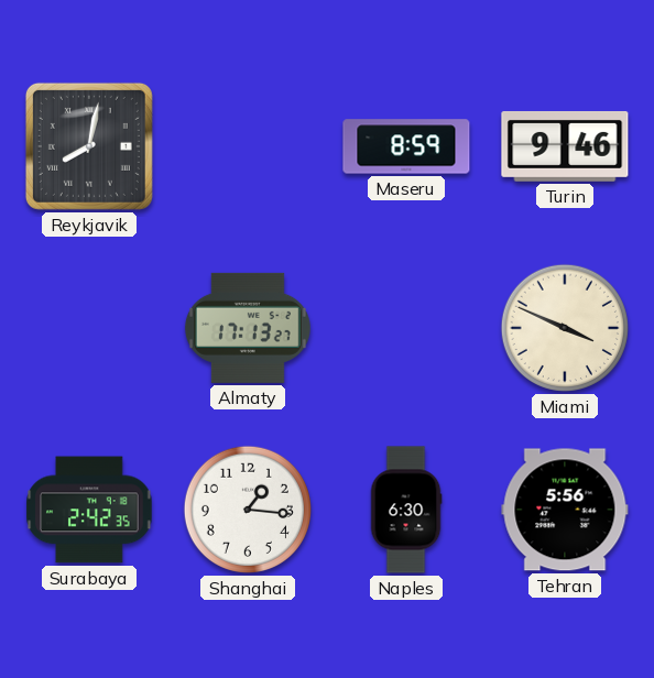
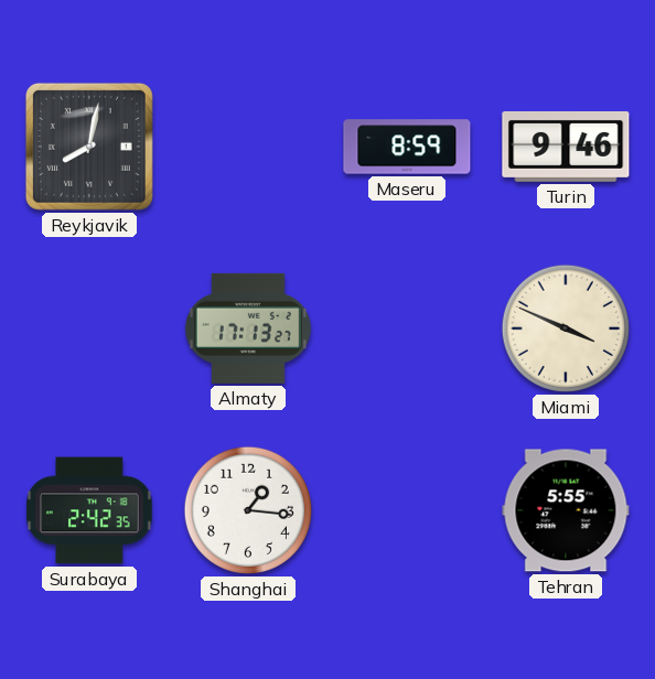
Naples: 6:30 -> none (406, 510)
Tehran: 5:56 -> 5:55 (566, 510)
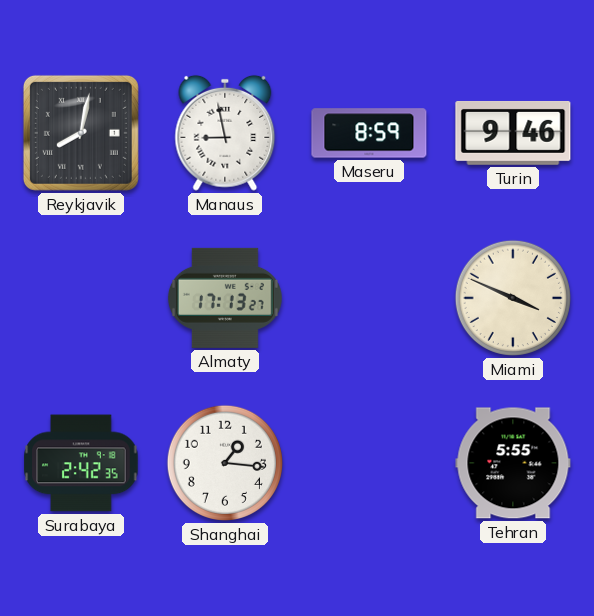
Manaus: none -> 8:58 (225, 133)
